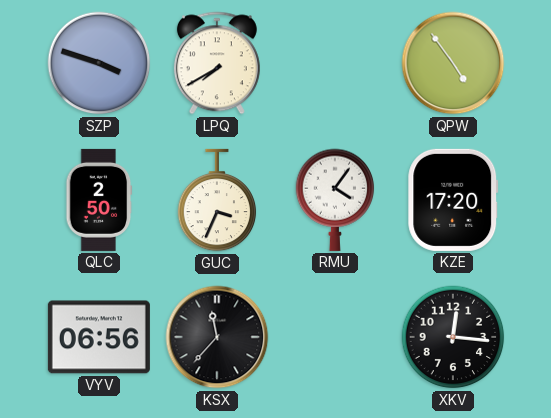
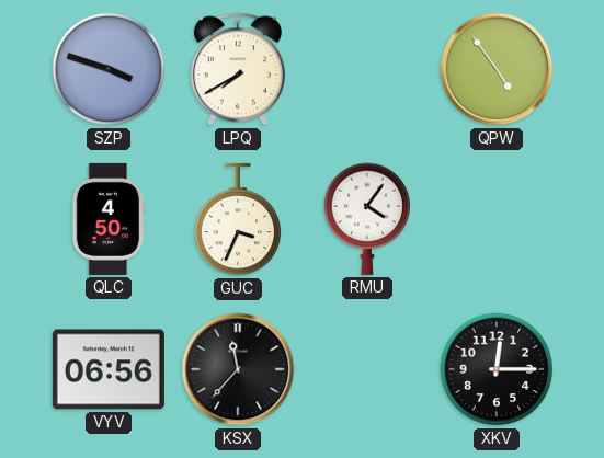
QLC: 2:50 -> 4:50 (109, 219)
KZE: 17:20 -> none (453, 200)
XKV: 12:16 -> 12:15 (497, 369)
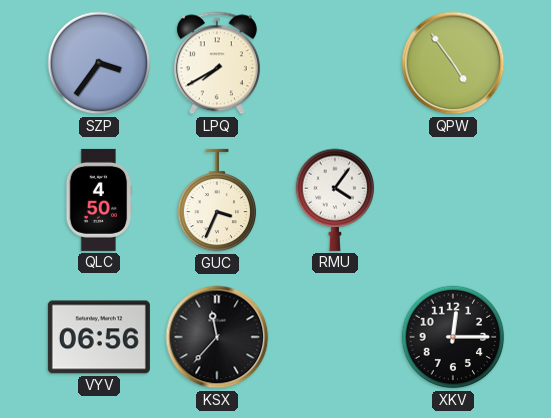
SZP: 3:48 -> 3:36 (99, 63)
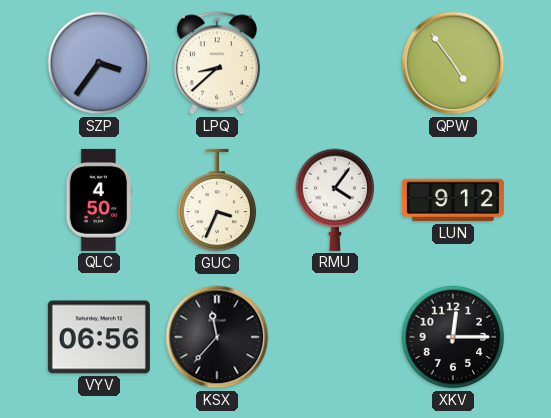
LPQ: 7:40 -> 8:38 (217, 63)
LUN: none -> 9:12 (453, 200)
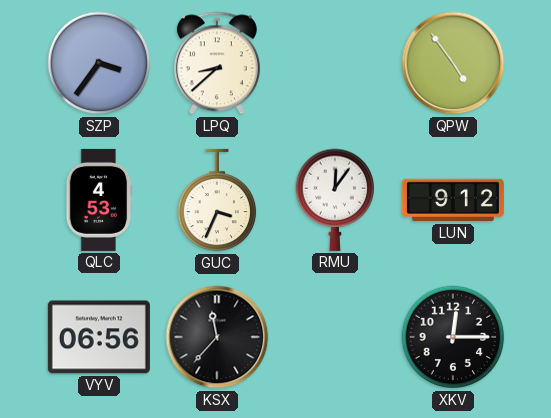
QLC: 4:50 -> 4:53 (99, 200)
RMU: 4:06 -> 12:06 (335, 200)
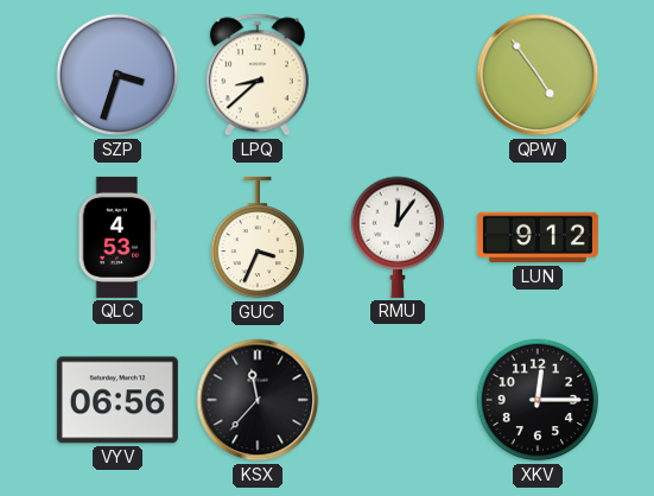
SZP: 3:36 -> 3:33 (118, 75)
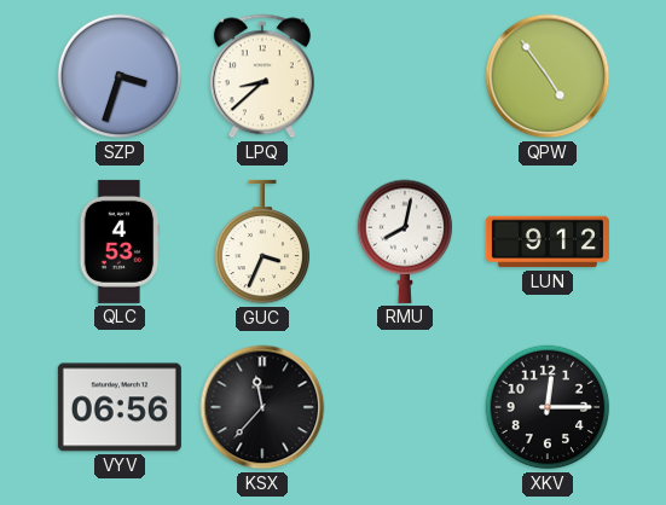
RMU: 12:06 -> 8:02 (405, 242)
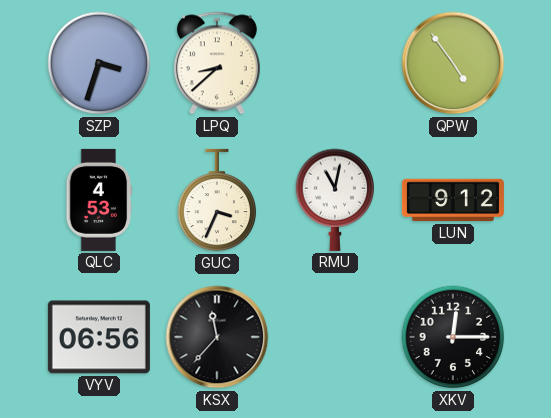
RMU: 8:02 -> 11:02 (335, 200)
